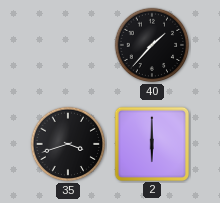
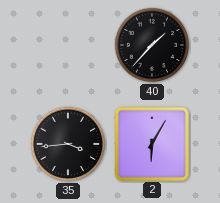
35: 3:42 -> 3:44 (68, 144)
2: 6:00 -> 6:05 (151, 143)
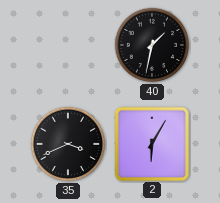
40: 1:37 -> 1:32 (152, 45)
35: 3:44 -> 3:41 (68, 144)
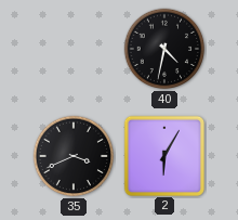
40: 1:32 -> 4:32 (164, 49)
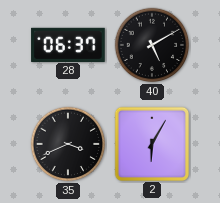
28: none -> 06:37 (68, 44)
40: 4:32 -> 5:10 (152, 45)
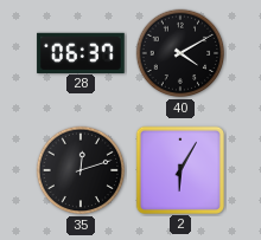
40: 5:10 -> 4:10 (180, 53)
35: 3:41 -> 12:12 (81, 170)
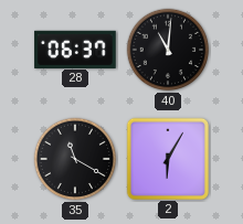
40: 4:10 -> 11:01 (168, 50)
35: 12:12 -> 11:20 (75, 159)
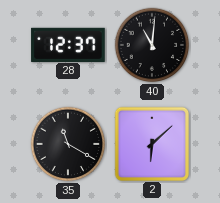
28: 06:37 -> 12:37 (68, 44)
2: 6:05 -> 6:08 (151, 143)
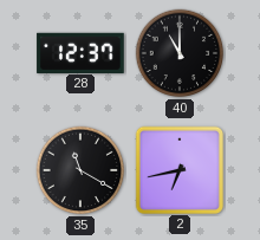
40: 11:01 -> 11:00 (180, 53)
2: 6:08 -> 6:43 (178, 169)
